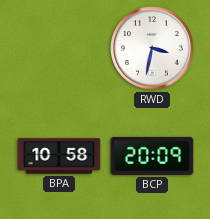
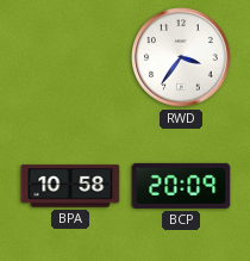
RWD: 3:32 -> 3:36 (181, 57)
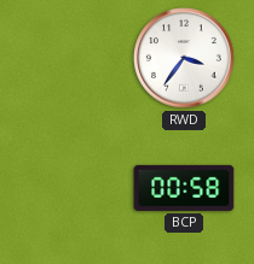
BPA: 10:58 -> none (70, 186)
BCP: 20:09 -> 00:58 (184, 188)
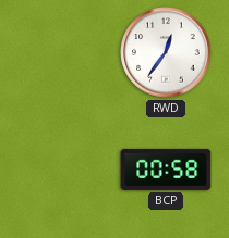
RWD: 3:36 -> 12:36 (166, 52)
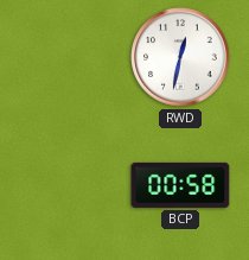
RWD: 12:36 -> 12:32 (180, 57)
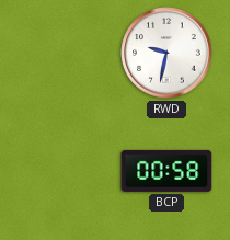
RWD: 12:32 -> 9:32 (166, 53)
